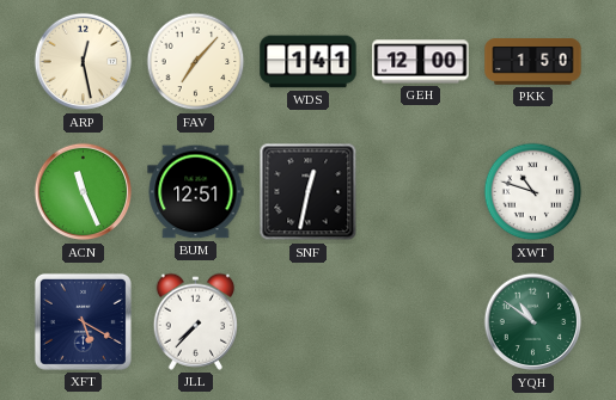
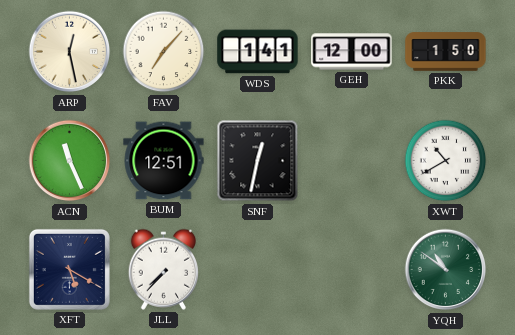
XWT: 10:48 -> 10:40 (446, 161)
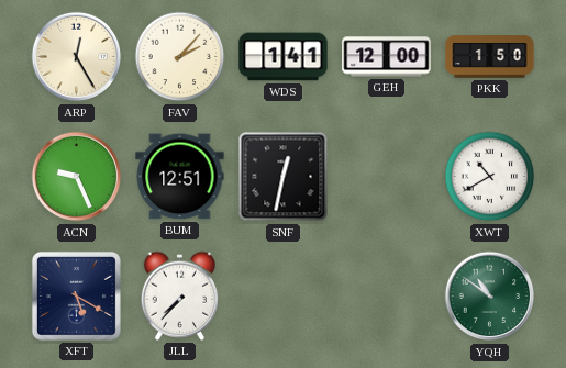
ARP: 12:28 -> 12:25 (77, 57)
FAV: 7:07 -> 2:07 (180, 57)
ACN: 11:26 -> 9:26 (77, 177)
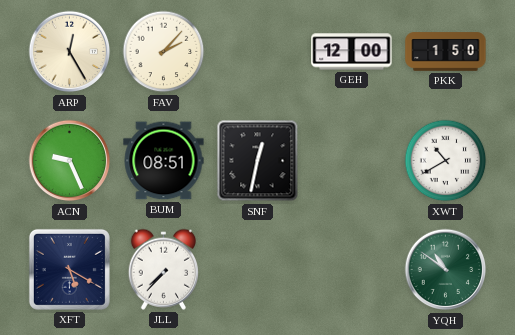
WDS: 1:41 -> none (284, 57)
BUM: 12:51 -> 08:51 (164, 161)
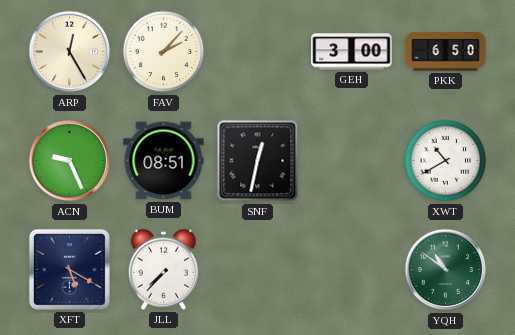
GEH: 12:00 -> 3:00 (352, 52)
PKK: 1:50 -> 6:50 (446, 52)
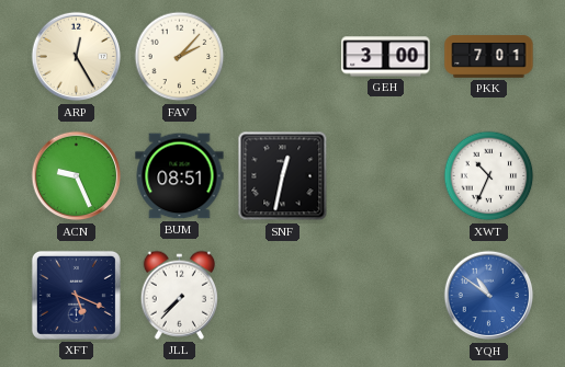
PKK: 6:50 -> 7:01 (489, 57)
XWT: 10:40 -> 10:34 (489, 176)
XFT: 5:20 -> 5:19 (76, 295)
YQH dial: green -> blue (489, 296)
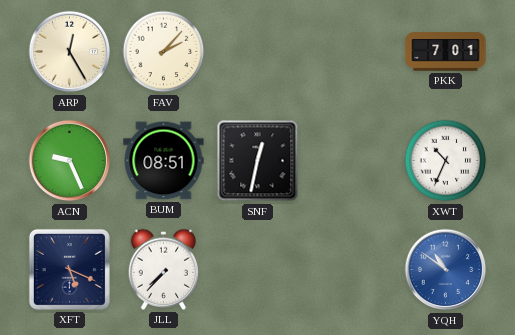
GEH: 3:00 -> none (386, 57)
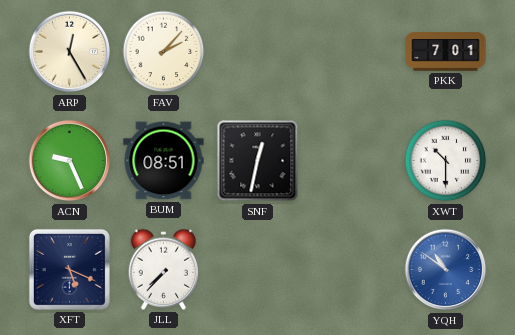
XWT: 10:34 -> 10:30 (446, 161)
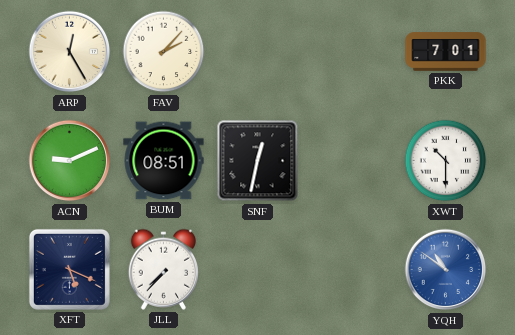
ACN: 9:26 -> 9:11 (70, 161)
